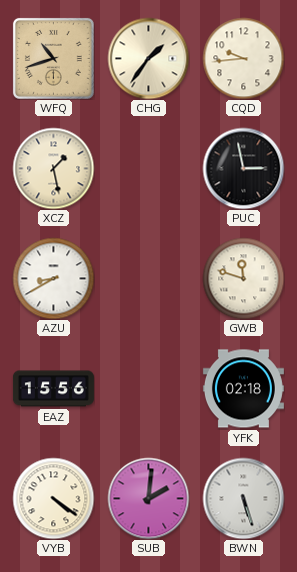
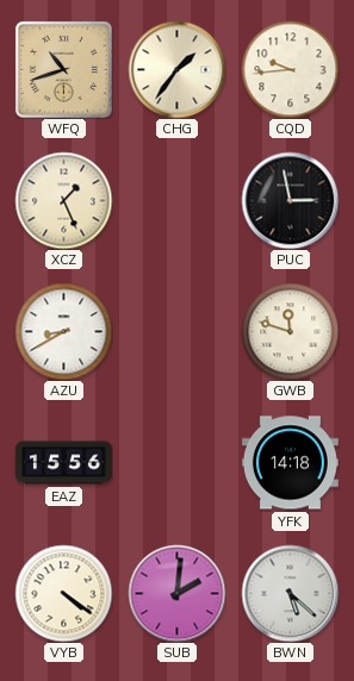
XCZ: 1:28 -> 1:26 (63, 200)
YFK: 02:18 -> 14:18 (290, 463)
BWN: 5:27 -> 5:22 (290, 593)
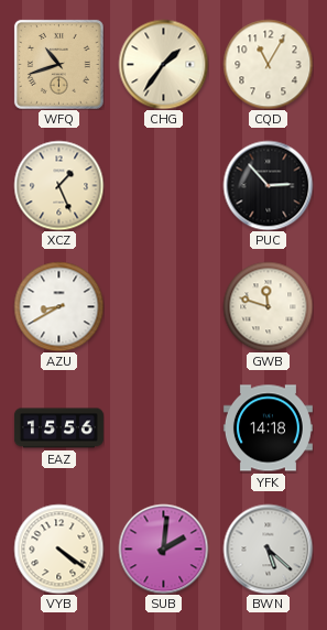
CQD: 9:44 -> 11:05 (268, 64)
PUC: 2:58 -> 2:53 (268, 185)
